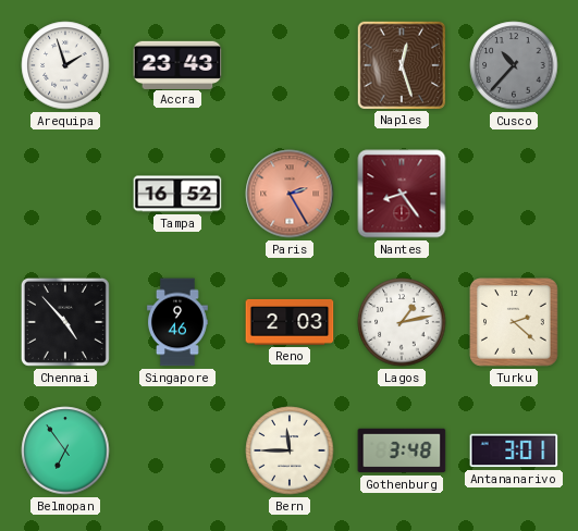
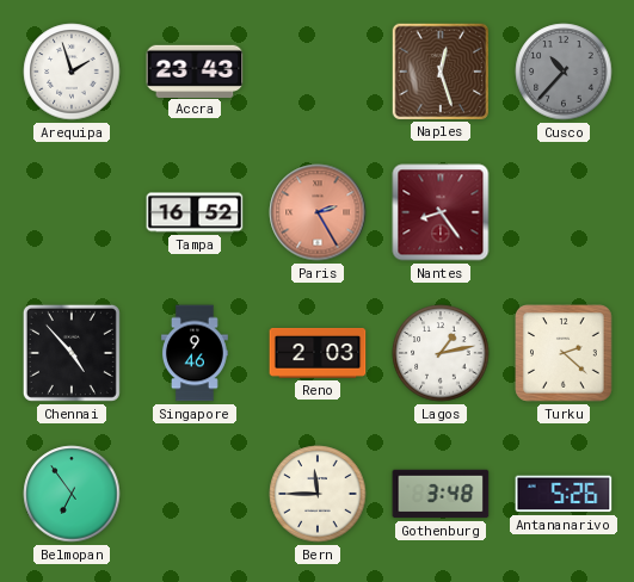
Antananarivo: 3:01 -> 5:26 (564, 494)
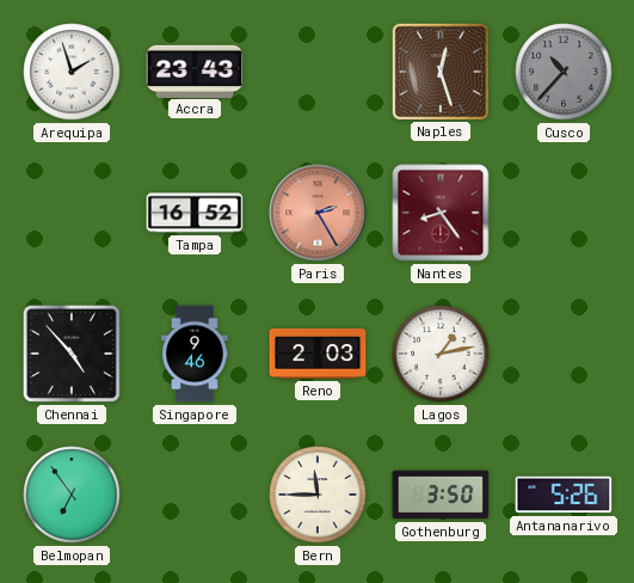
Turku: 2:22 -> none (565, 354)
Gothenburg: 3:48 -> 3:50 (441, 495)
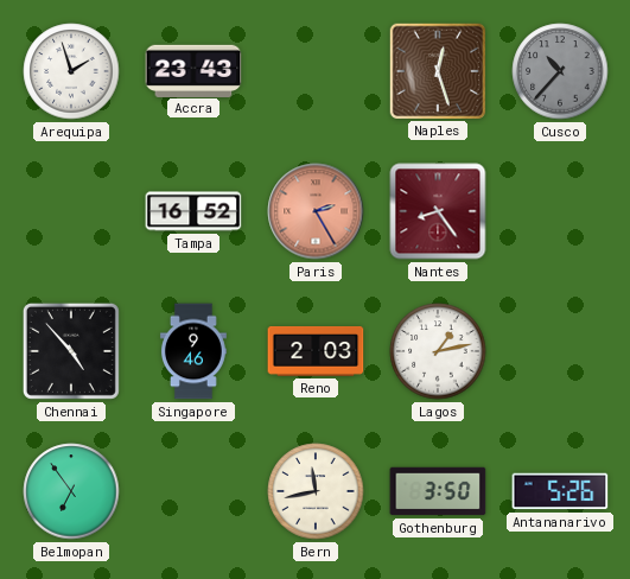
Bern: 11:45 -> 11:43 (316, 491)
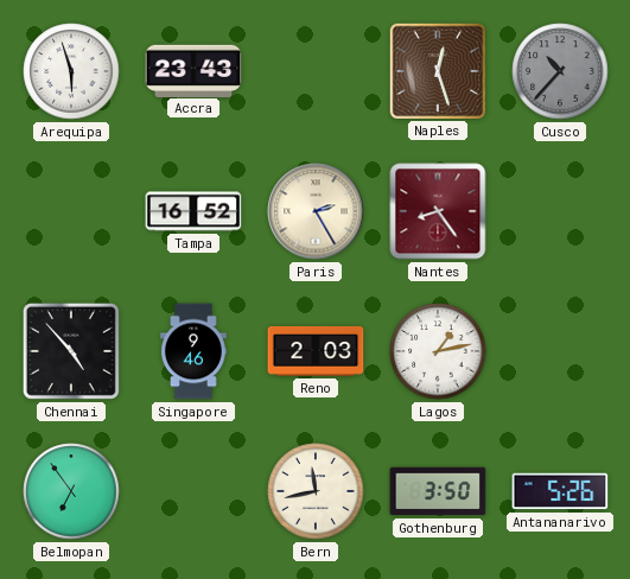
Arequipa: 1:57 -> 5:57 (71, 71)
Paris dial: salmon -> cream (316, 211)
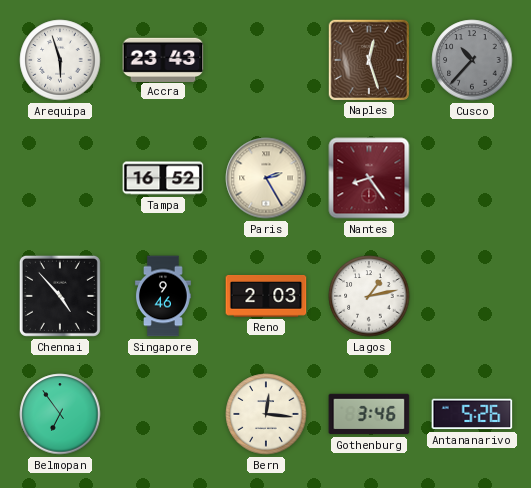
Bern: 11:43 -> 12:16 (266, 414)
Gothenburg: 3:50 -> 3:46 (369, 414)
